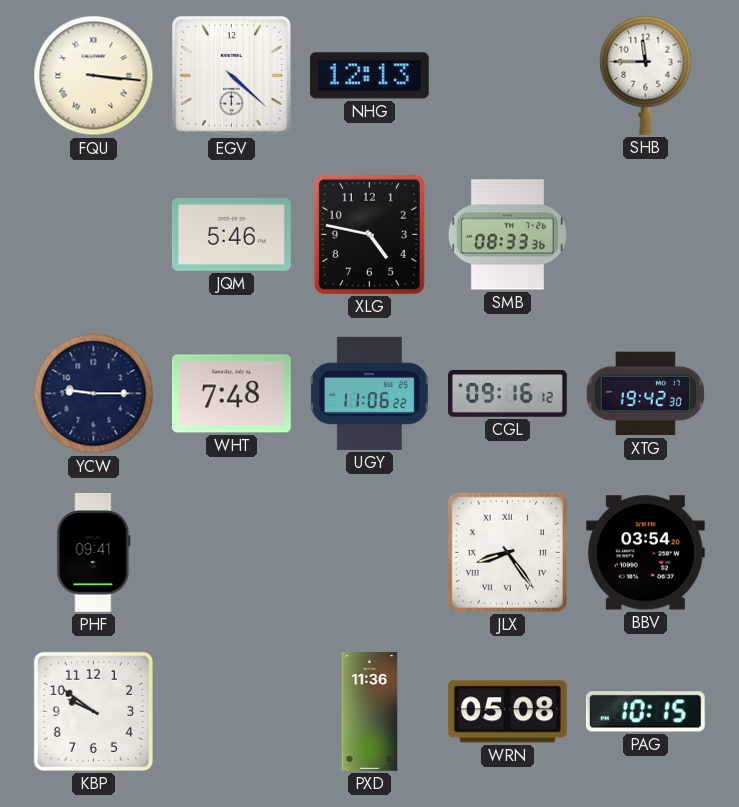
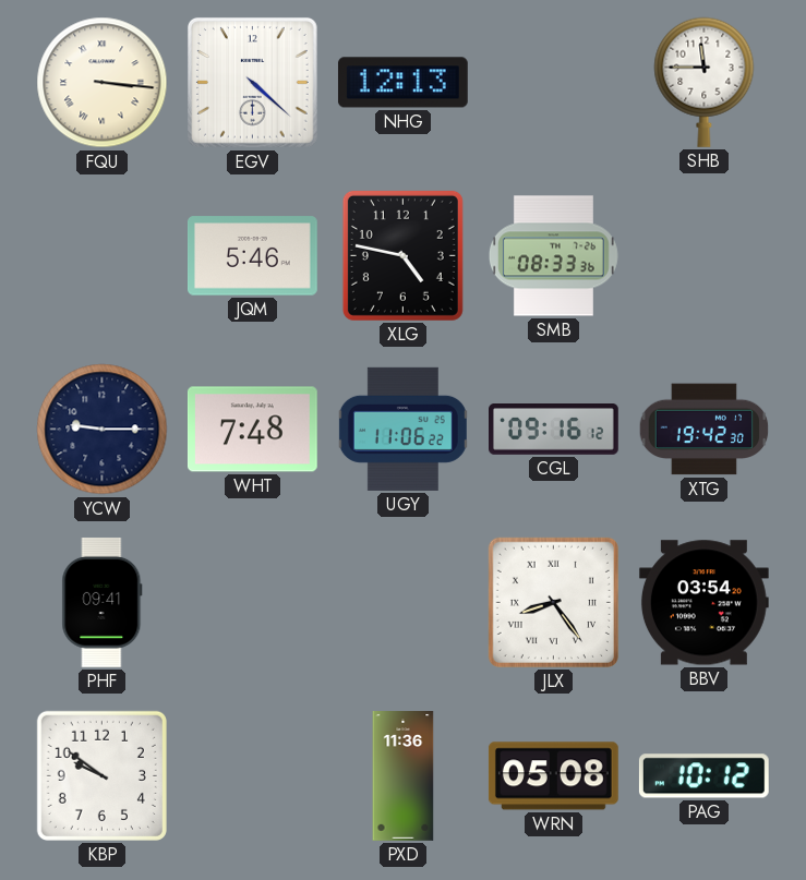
PAG: 10:15 -> 10:12 (703, 776)
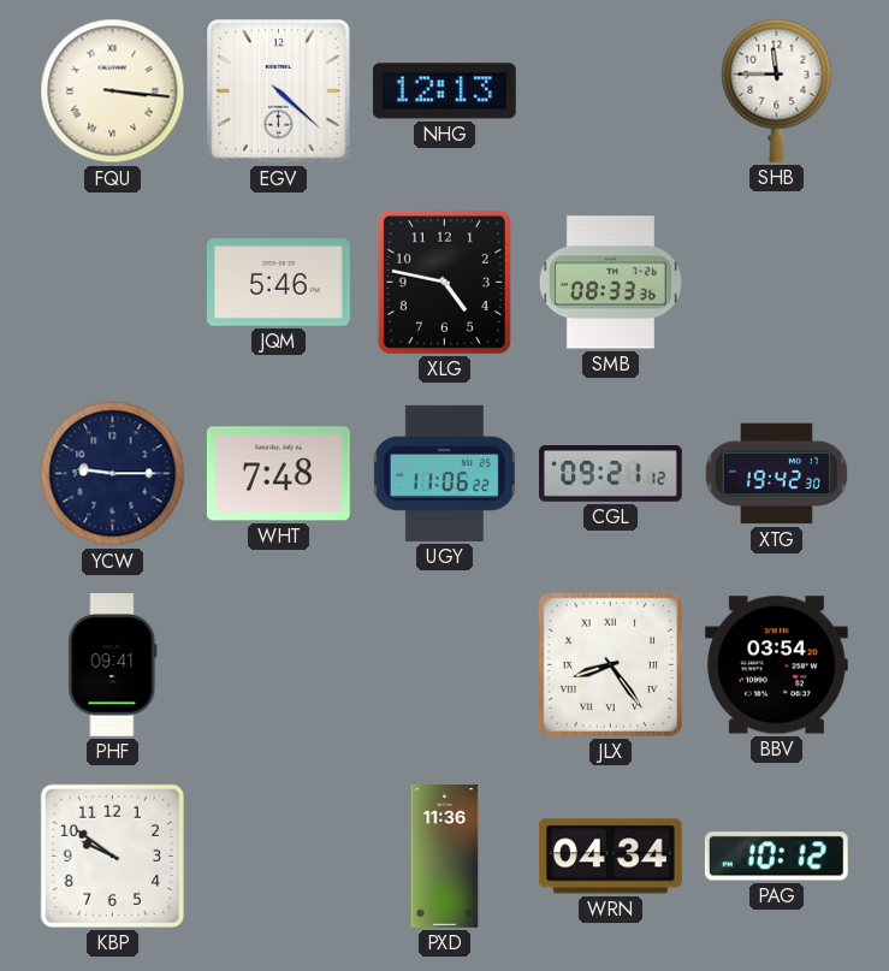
CGL: 09:16 -> 09:21 (611, 474)
WRN: 05:08 -> 04:34 (610, 857)
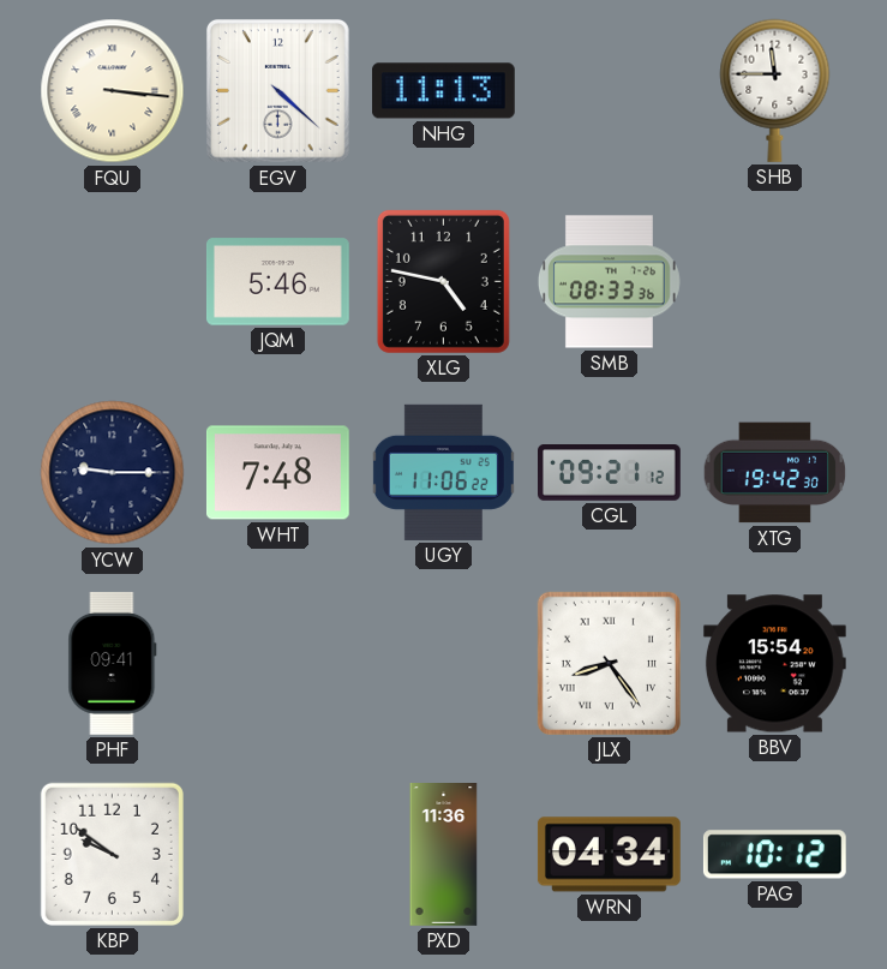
NHG: 12:13 -> 11:13 (443, 91)
BBV: 03:54 -> 15:54 (774, 664)
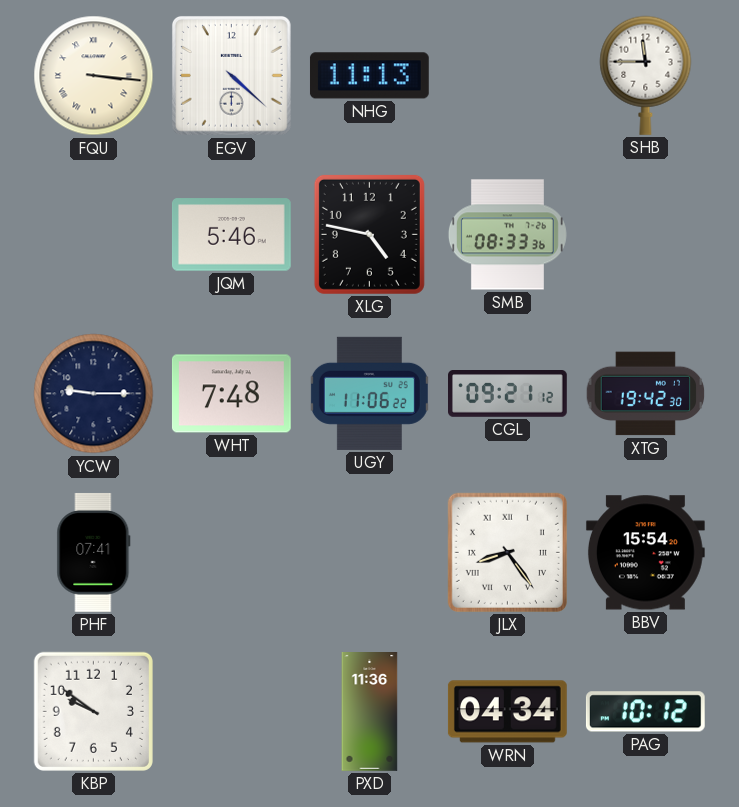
PHF: 09:41 -> 07:41 (94, 553)
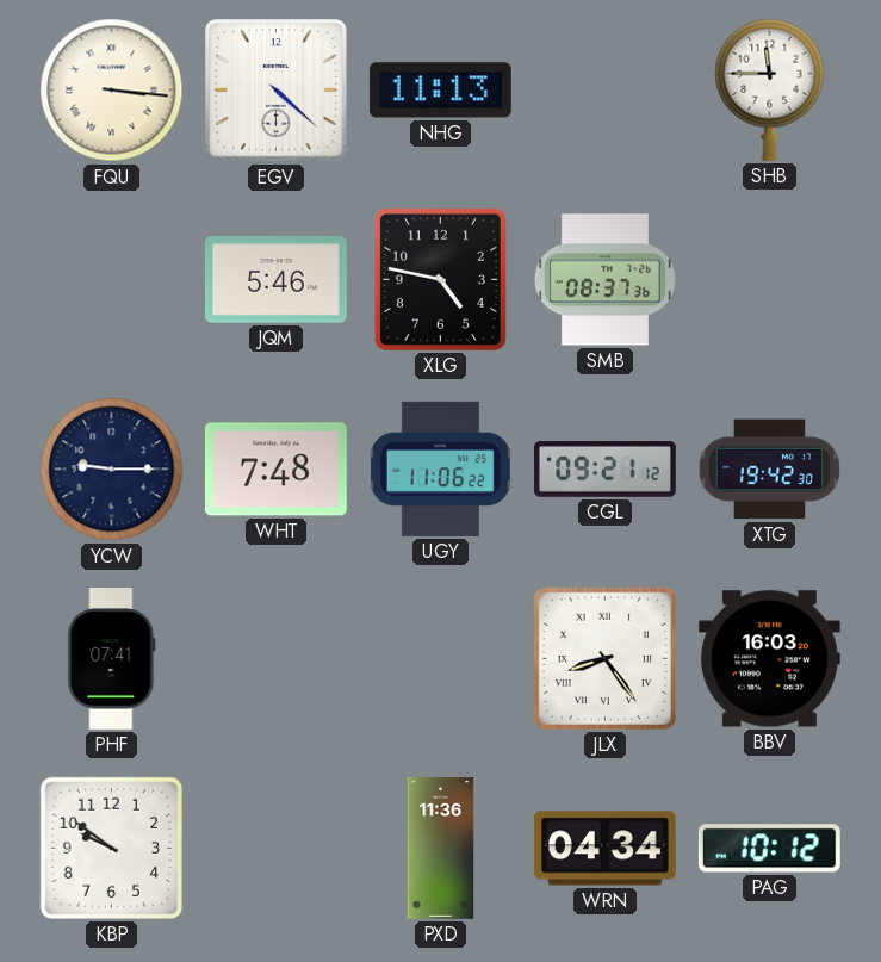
SMB: 08:33 -> 08:37 (604, 280)
BBV: 15:54 -> 16:03 (769, 659)
